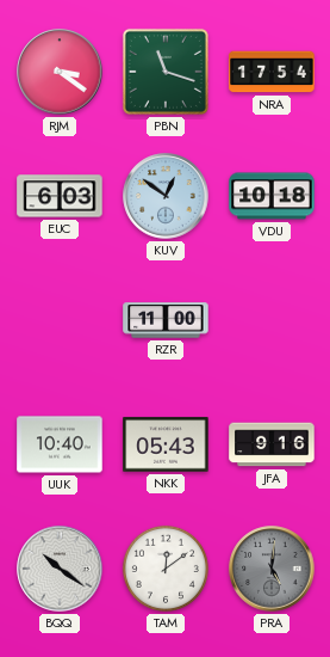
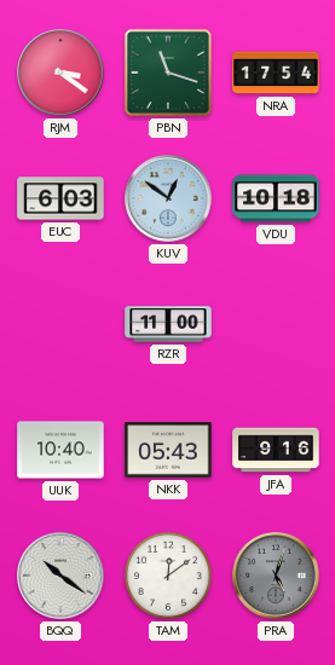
PRA: 5:01 -> 5:03 (276, 576)
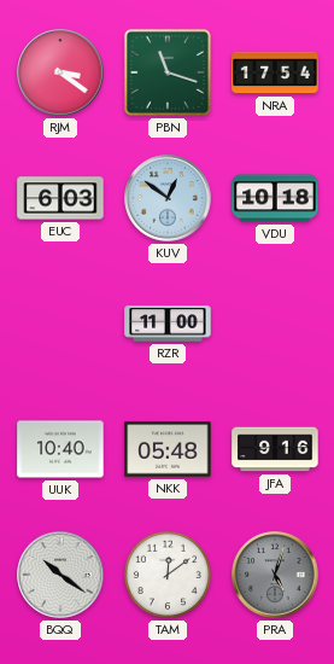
NKK: 05:43 -> 05:48 (168, 449)
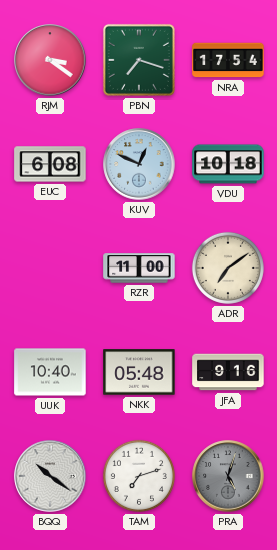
PBN: 11:18 -> 7:18 (139, 60)
EUC: 6:03 -> 6:08 (50, 164)
KUV: 12:51 -> 12:49 (139, 164)
ADR: none -> 7:09 (228, 268)
TAM: 12:09 -> 7:12 (139, 476)
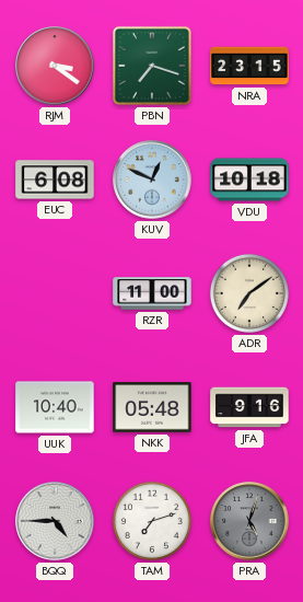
NRA: 17:54 -> 23:15 (249, 66)
BQQ: 10:21 -> 4:45 (55, 521)
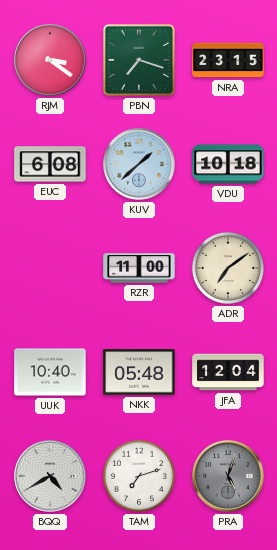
KUV: 12:49 -> 1:38 (139, 164)
JFA: 9:16 -> 12:04 (228, 372)
BQQ: 4:45 -> 4:40 (50, 476)
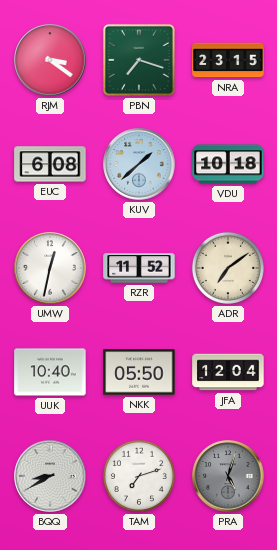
UMW: none -> 12:32 (50, 268)
RZR: 11:00 -> 11:52 (139, 268)
NKK: 05:48 -> 05:50 (139, 372)
BQQ: 4:40 -> 8:40 (50, 476)
